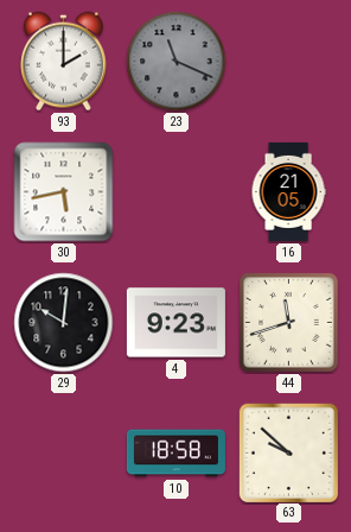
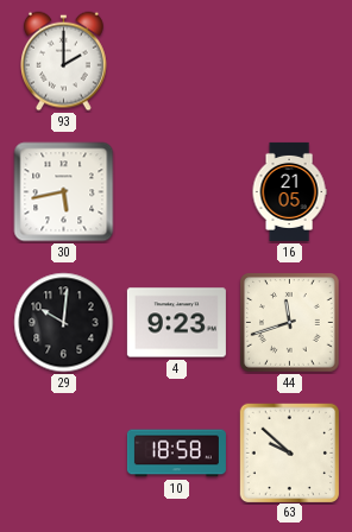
23: 11:19 -> none (177, 62)
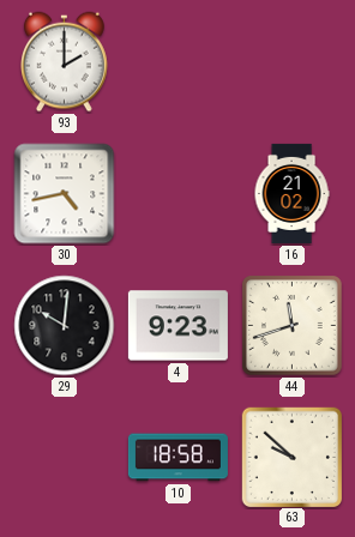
30: 5:43 -> 4:43 (65, 194)
16: 21:05 -> 21:02 (291, 193)
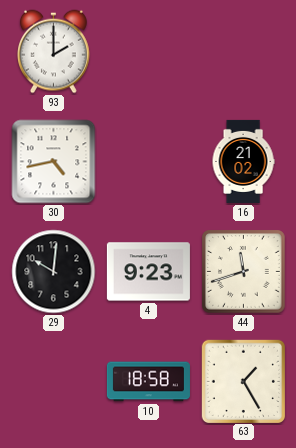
63: 9:52 -> 1:25 (243, 381)
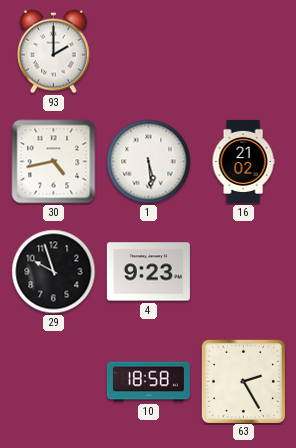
1: none -> 5:29 (149, 162)
29: 10:01 -> 9:57 (54, 272)
44: 11:42 -> none (244, 272)
63: 1:25 -> 2:25 (243, 381)
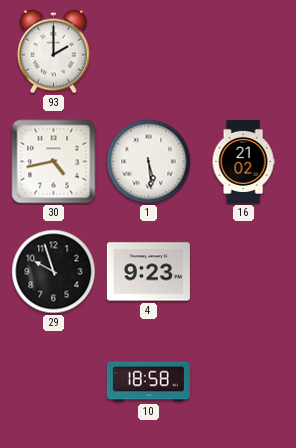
63: 2:25 -> none (243, 381)
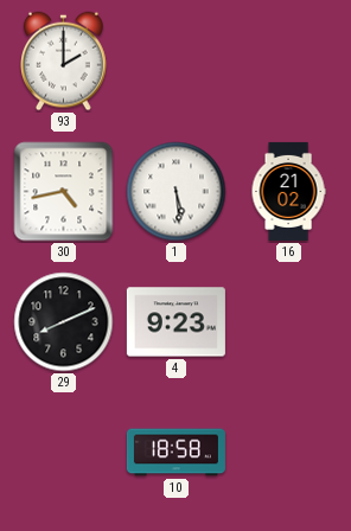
29: 9:57 -> 8:11 (64, 322)
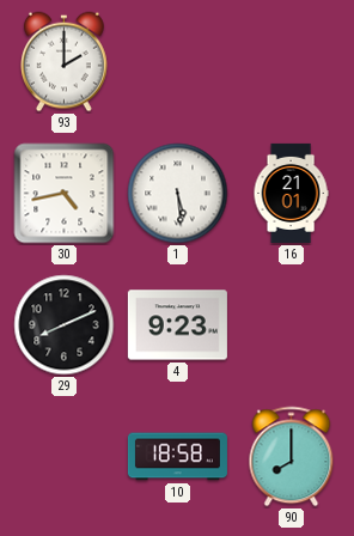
16: 21:02 -> 21:01 (291, 193)
90: none -> 8:00 (292, 457)
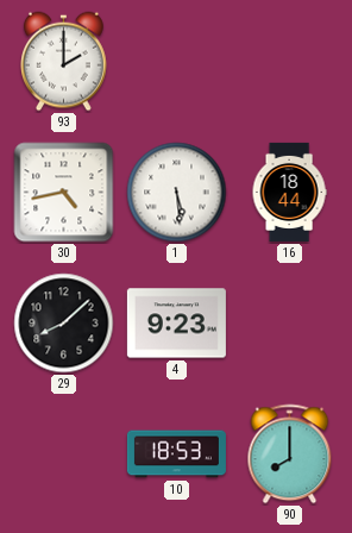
16: 21:01 -> 18:44 (289, 192)
29: 8:11 -> 8:08 (64, 324)
10: 18:58 -> 18:53 (176, 454)
